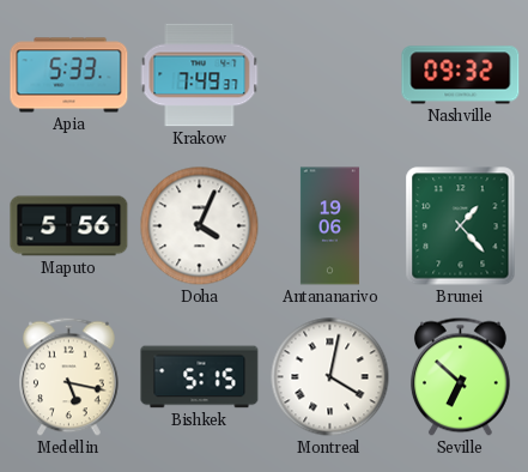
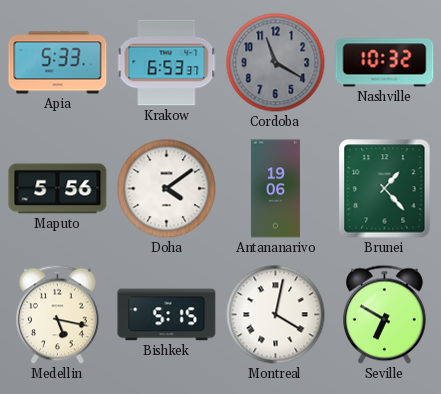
Krakow: 7:49 -> 6:53 (167, 63)
Cordoba: none -> 11:20 (276, 63)
Nashville: 09:32 -> 10:32 (385, 63)
Doha: 4:04 -> 4:09 (167, 189)
Seville: 6:52 -> 6:50 (385, 315)
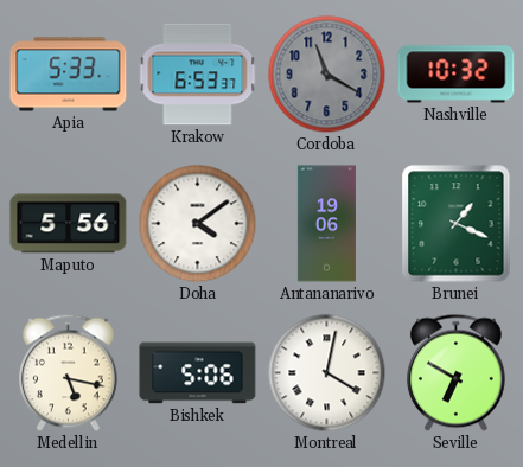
Brunei: 1:23 -> 1:19 (457, 224)
Bishkek: 5:15 -> 5:06 (198, 373)
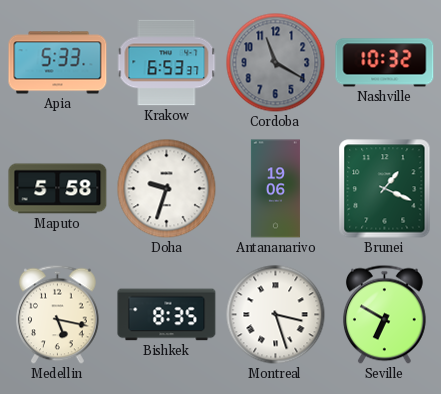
Maputo: 5:56 -> 5:58 (58, 189)
Doha: 4:09 -> 9:33 (167, 189)
Bishkek: 5:06 -> 8:35 (167, 315)
Montreal: 4:02 -> 3:27 (276, 315)
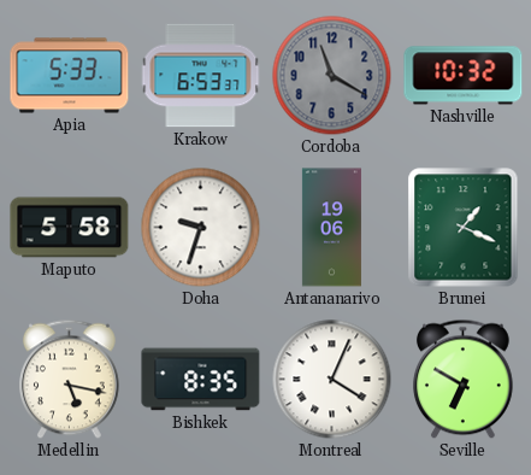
Montreal: 3:27 -> 4:04 (332, 380)
